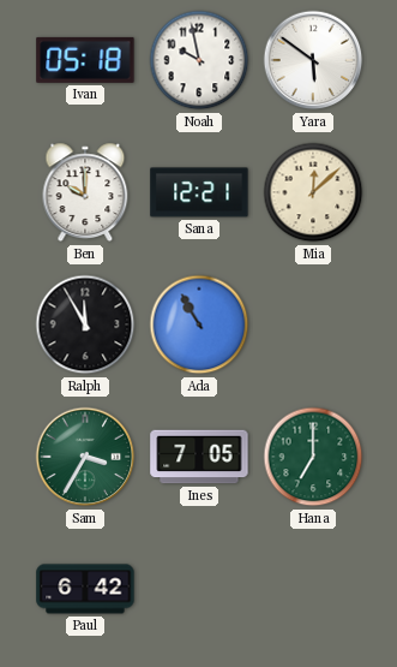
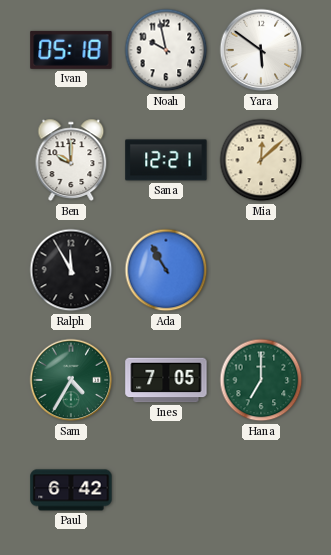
Sam: 3:35 -> 4:35 (71, 380)
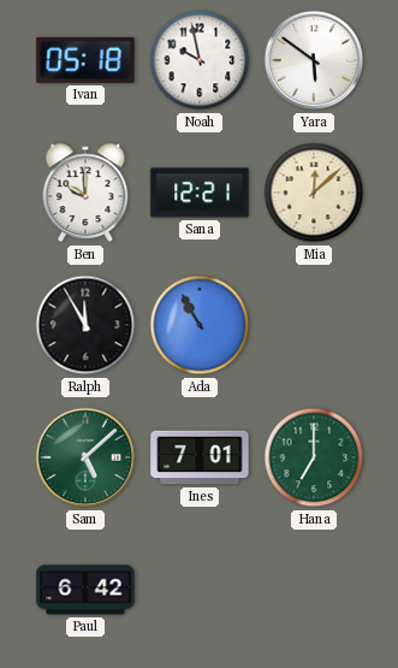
Sam: 4:35 -> 5:08 (85, 457)
Ines: 7:05 -> 7:01 (200, 457)
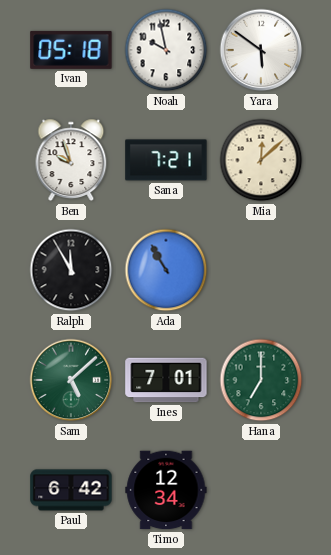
Ben: 10:00 -> 9:57 (71, 160)
Sana: 12:21 -> 7:21 (166, 160)
Timo: none -> 12:34 (166, 490)
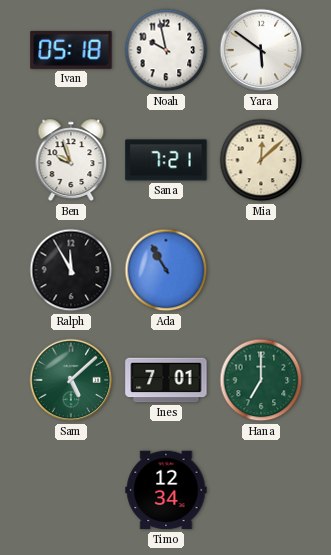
Paul: 6:42 -> none (71, 490)
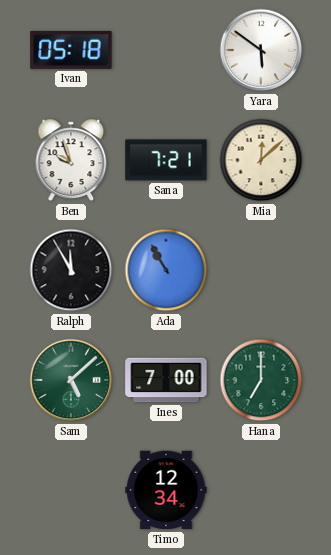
Noah: 9:58 -> none (166, 50)
Ines: 7:01 -> 7:00 (166, 380)
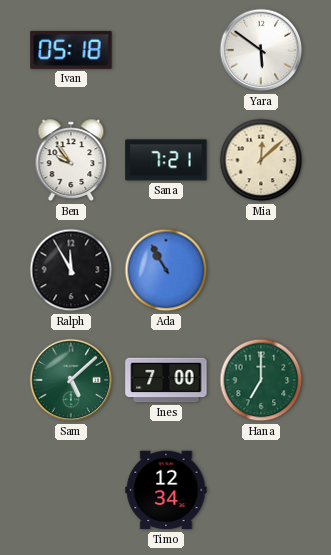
Ben: 9:57 -> 9:54 (71, 160)
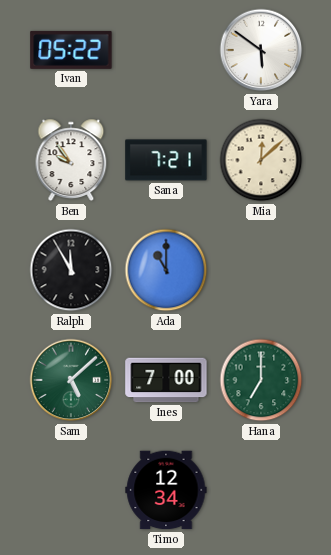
Ivan: 05:18 -> 05:22 (71, 50)
Ada: 10:55 -> 11:00 (166, 270)
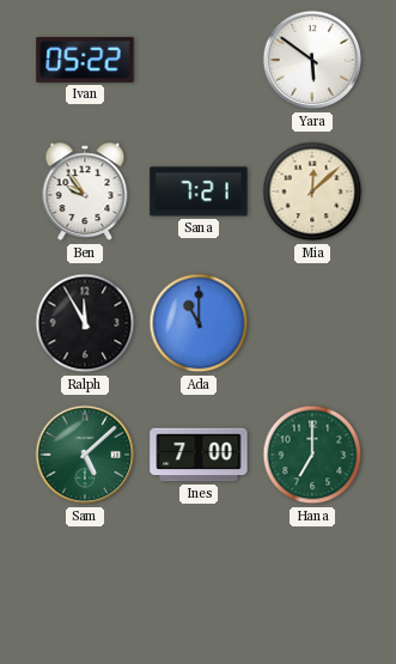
Timo: 12:34 -> none (166, 490)
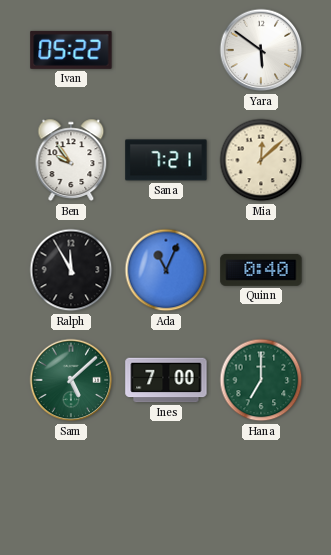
Ada: 11:00 -> 11:04 (166, 270)
Quinn: none -> 0:40 (261, 270)
